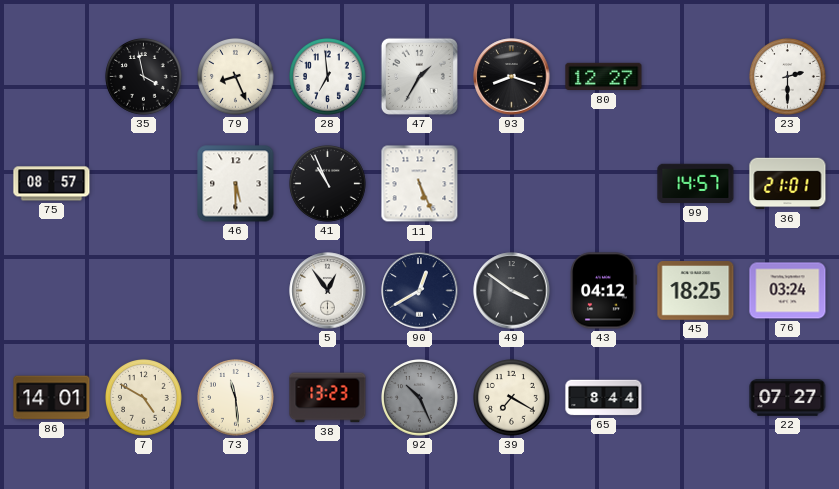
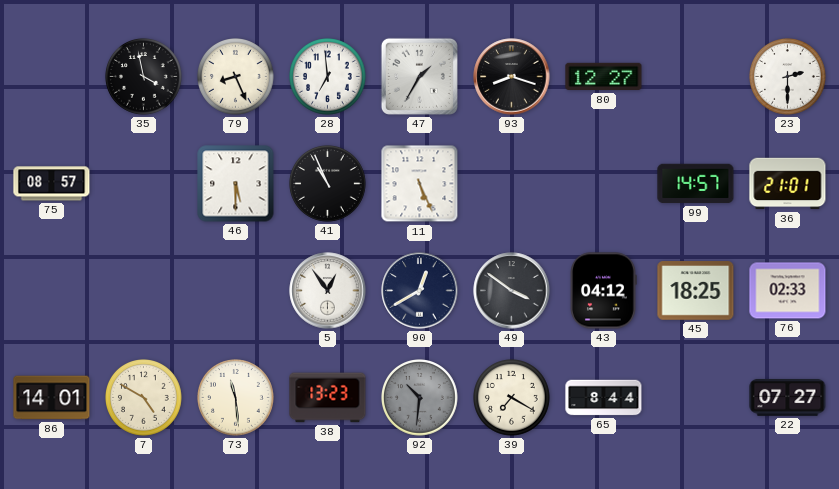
76: 03:24 -> 02:33 (788, 291)
92: 10:26 -> 10:31 (420, 398)
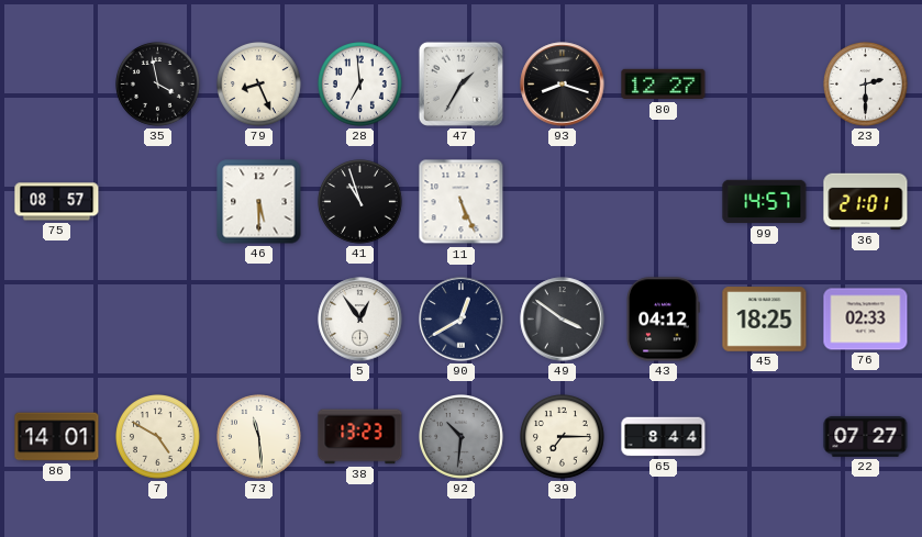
41: 10:56 -> 10:57 (360, 202)
39: 7:20 -> 7:15 (563, 437)
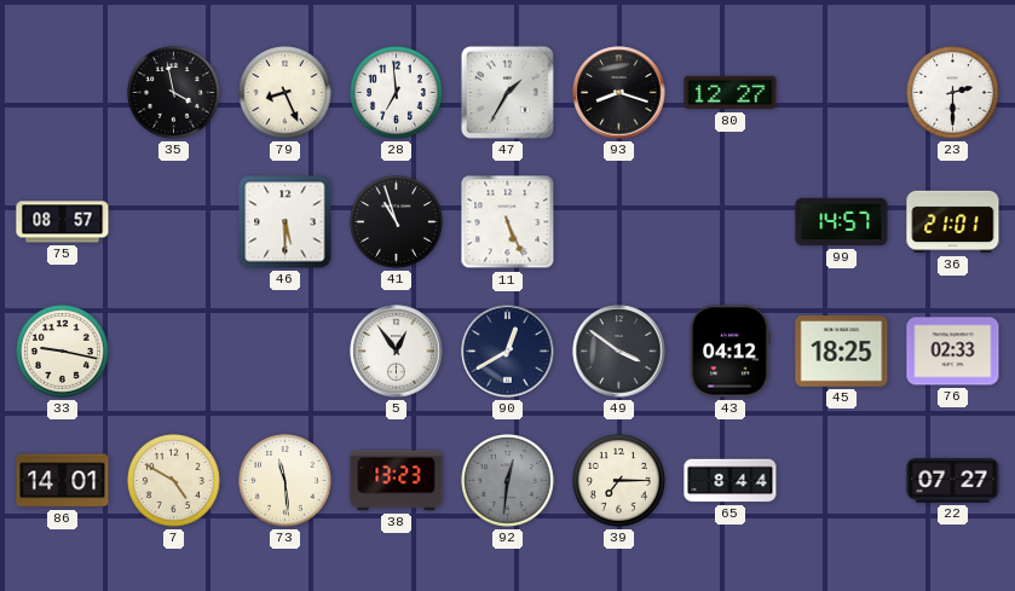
33: none -> 9:17 (63, 352)
92: 10:31 -> 12:31 (508, 481)
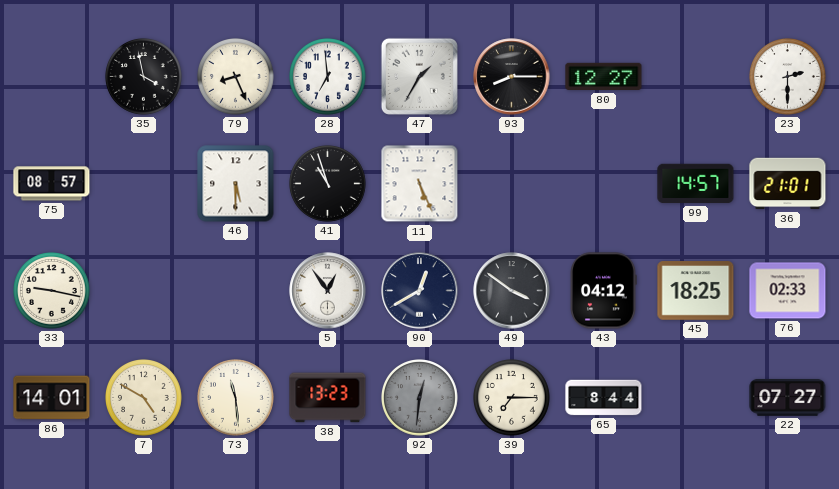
93: 8:18 -> 8:15 (512, 77)
